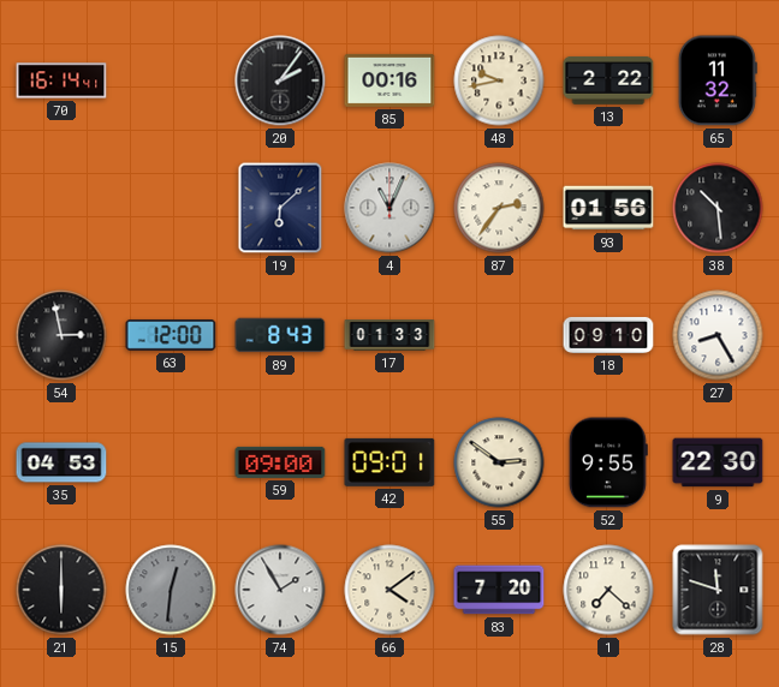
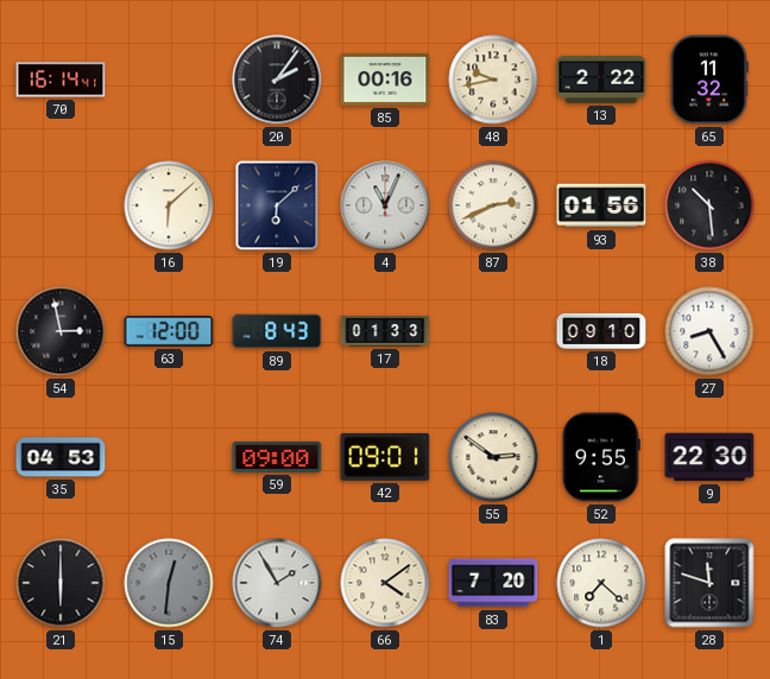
16: none -> 6:08 (169, 205)
87: 2:36 -> 2:41 (493, 205)
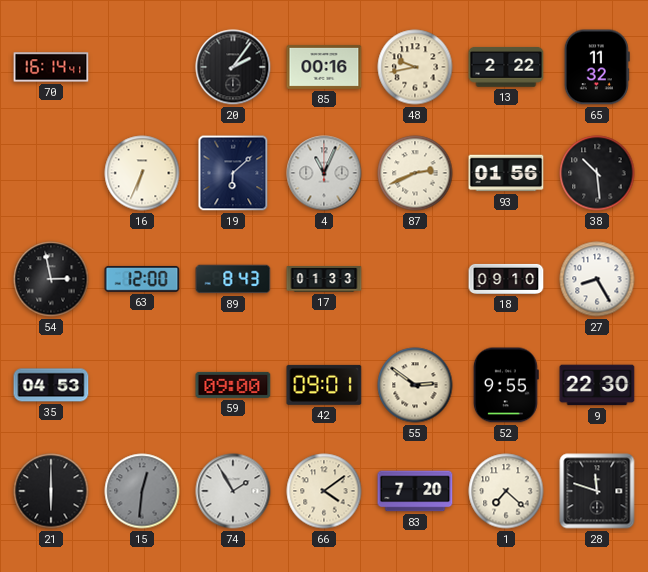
16: 6:08 -> 6:34 (142, 173)
